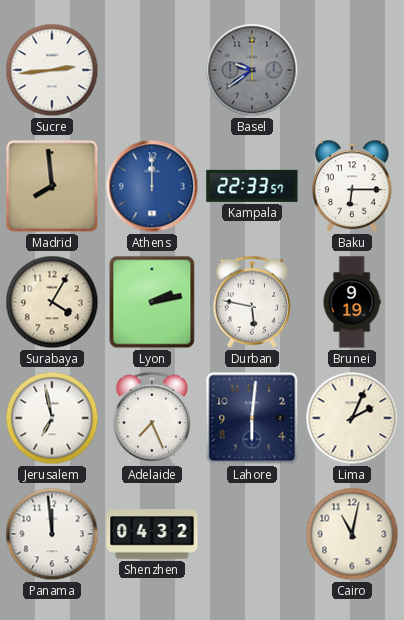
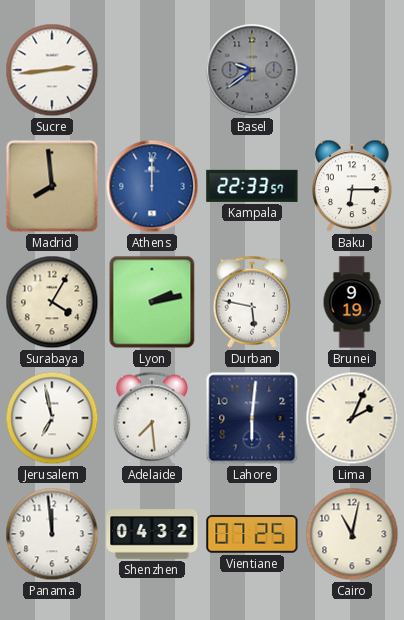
Adelaide: 7:26 -> 7:29 (152, 418)
Vientiane: none -> 07:25 (252, 534)
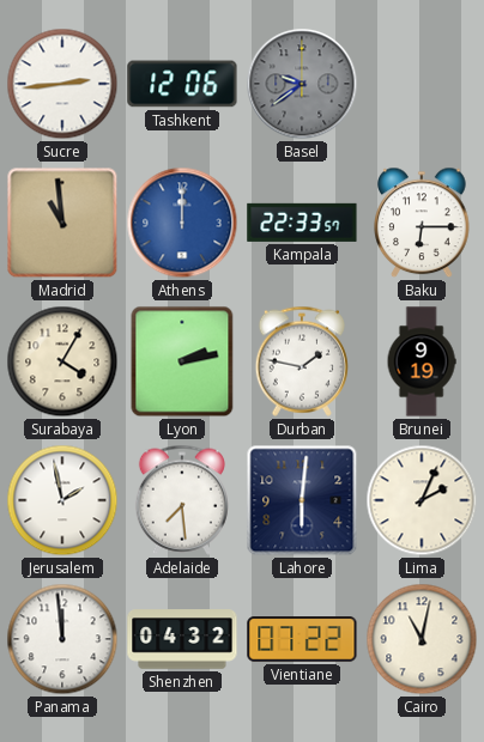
Tashkent: none -> 12:06 (182, 84)
Madrid: 7:59 -> 10:59 (62, 223)
Durban: 5:47 -> 1:47 (302, 361)
Jerusalem: 6:58 -> 1:58 (62, 500)
Vientiane: 07:25 -> 07:22 (302, 639)
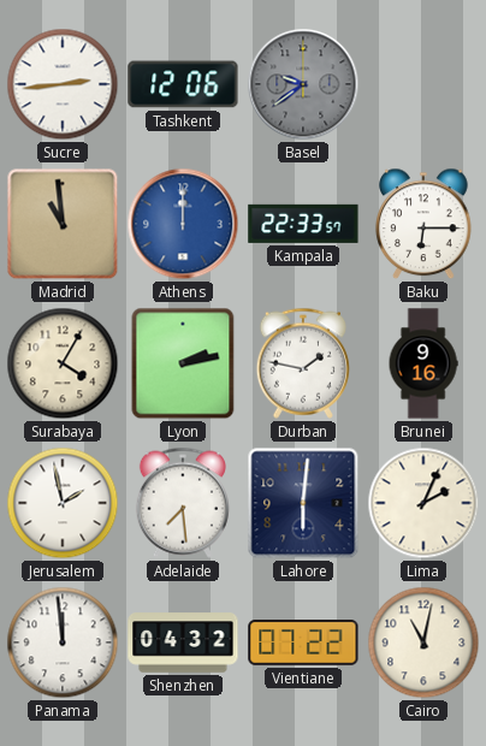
Brunei: 9:19 -> 9:16 (423, 363)
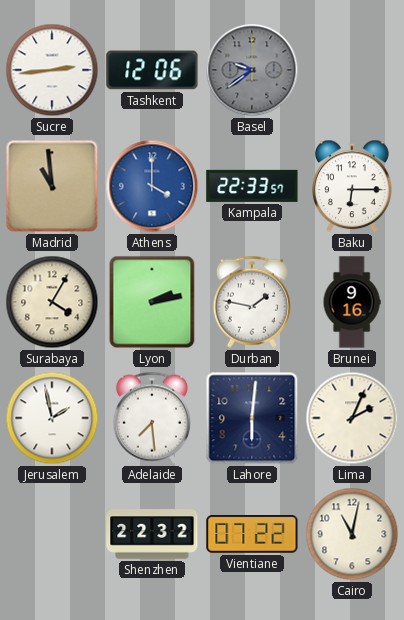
Athens: 12:00 -> 4:00 (152, 186)
Panama: 11:59 -> none (63, 643)
Shenzhen: 04:32 -> 22:32 (152, 534)
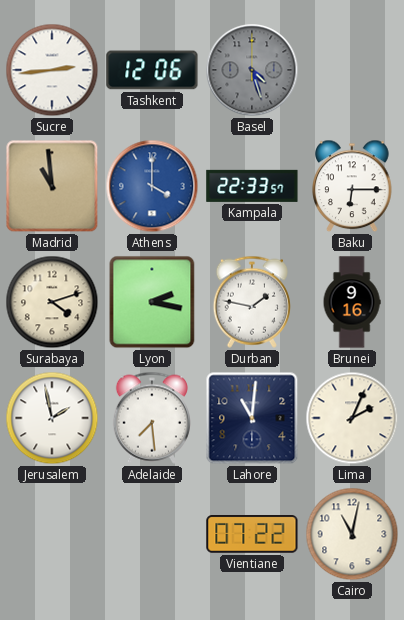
Basel: 9:39 -> 4:27 (252, 70)
Surabaya: 4:05 -> 4:12 (52, 302)
Lyon: 2:13 -> 2:17 (152, 302)
Lahore: 6:01 -> 11:01 (252, 418)
Shenzhen: 22:32 -> none (152, 534)
